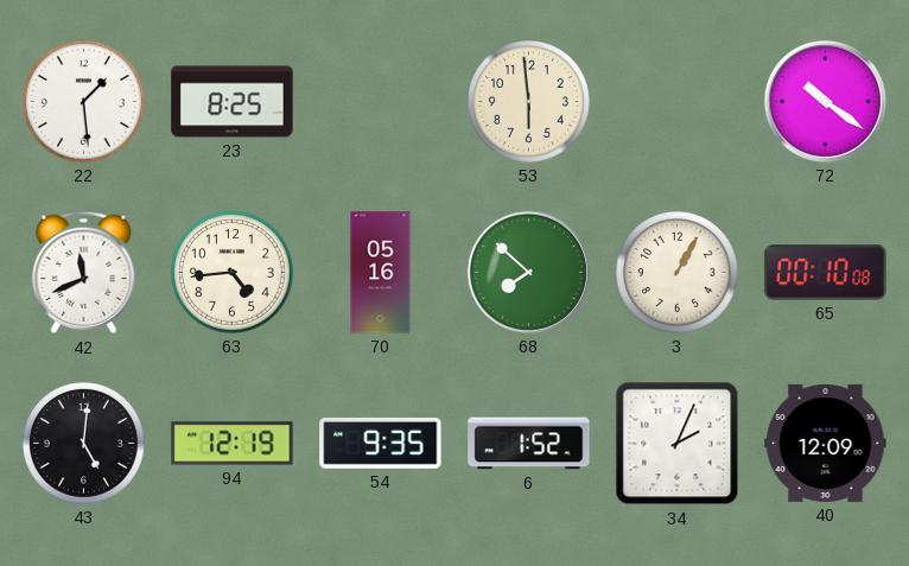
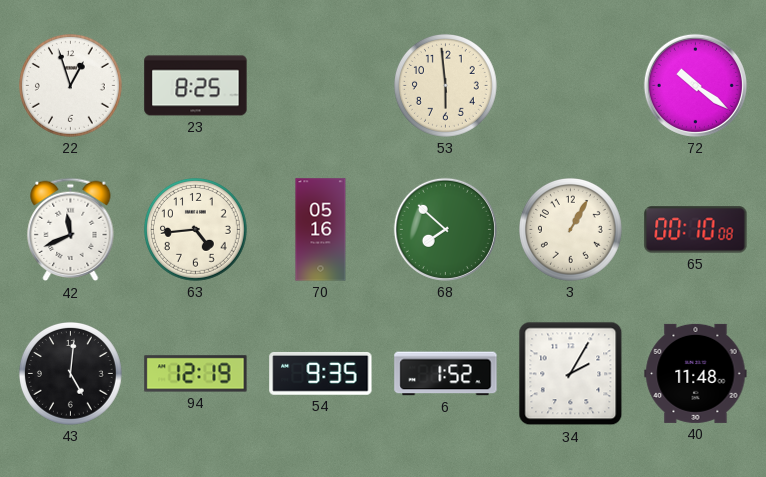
22: 1:29 -> 12:57 (71, 86)
34: 2:04 -> 2:05 (571, 374)
40: 12:09 -> 11:48 (696, 373)
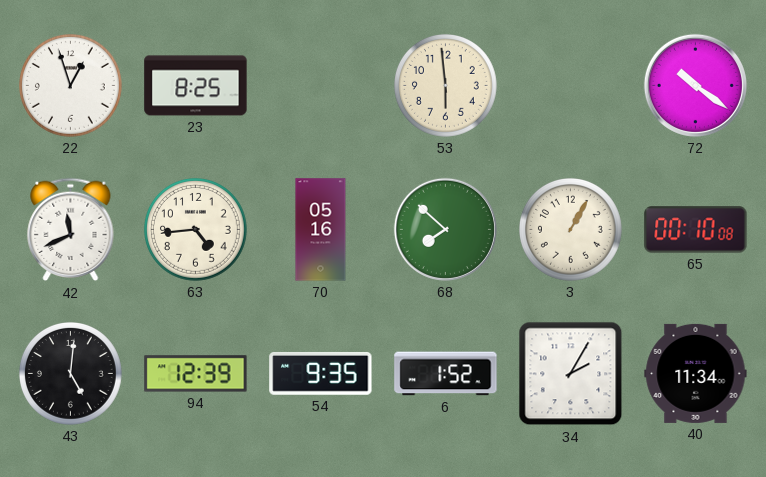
94: 12:19 -> 12:39 (196, 374)
40: 11:48 -> 11:34 (696, 373)
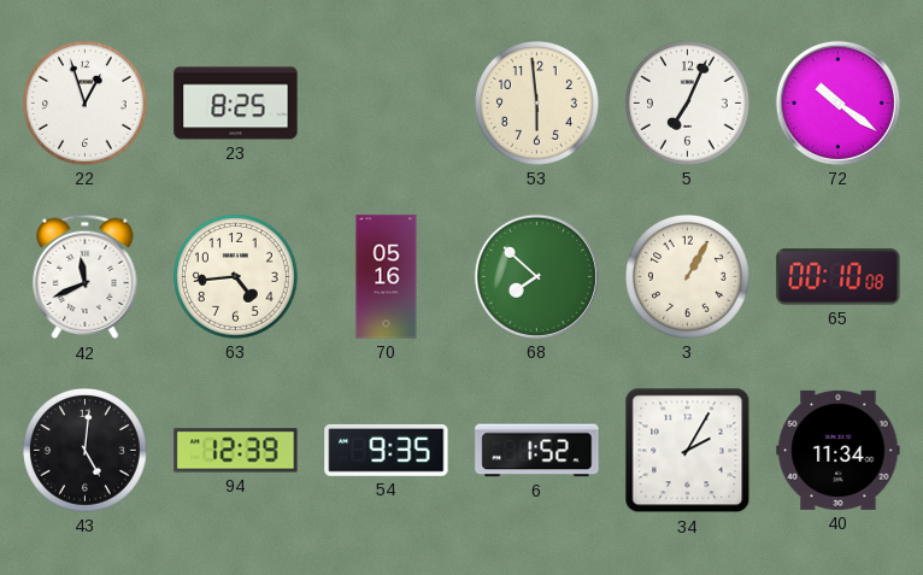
5: none -> 7:04 (688, 104)
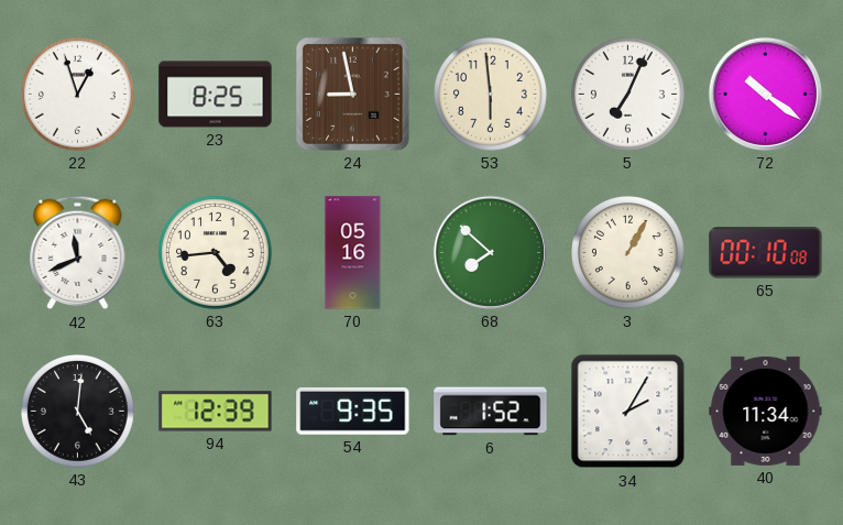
24: none -> 8:58 (352, 94)
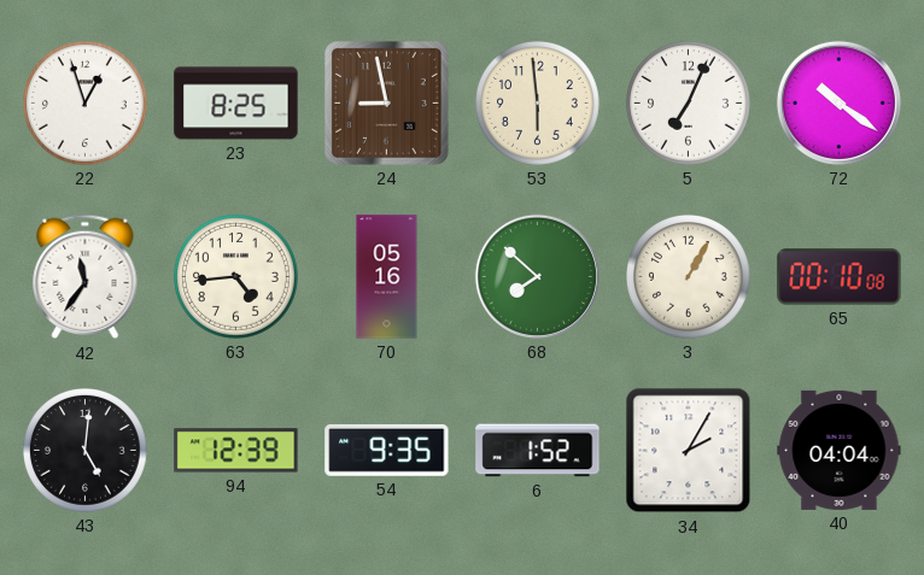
42: 11:41 -> 11:36 (86, 277)
40: 11:34 -> 04:04 (840, 450)
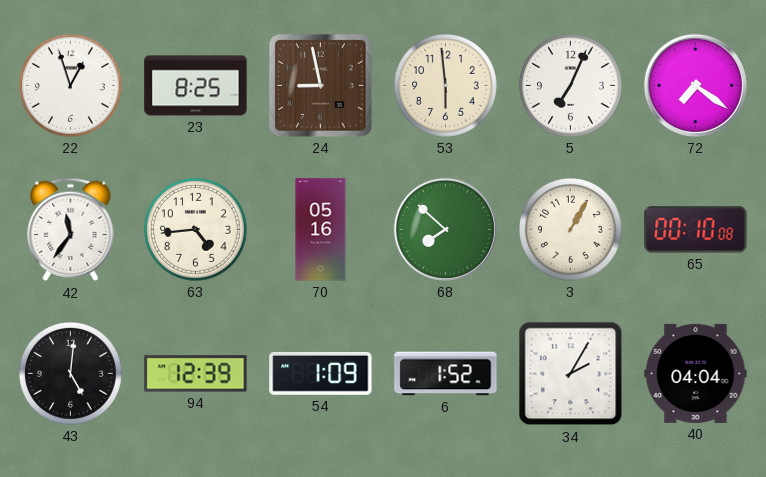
72: 10:21 -> 7:21 (695, 85)
54: 9:35 -> 1:09 (321, 373)
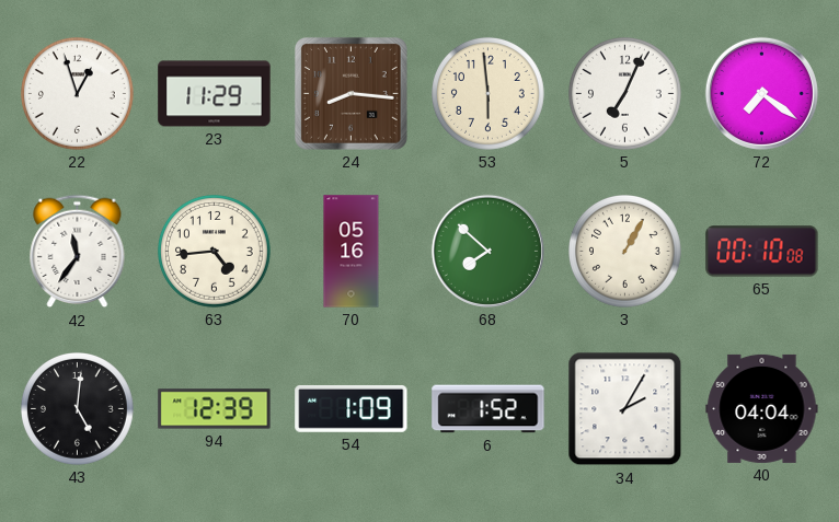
23: 8:25 -> 11:29 (215, 94)
24: 8:58 -> 8:16 (350, 93)
